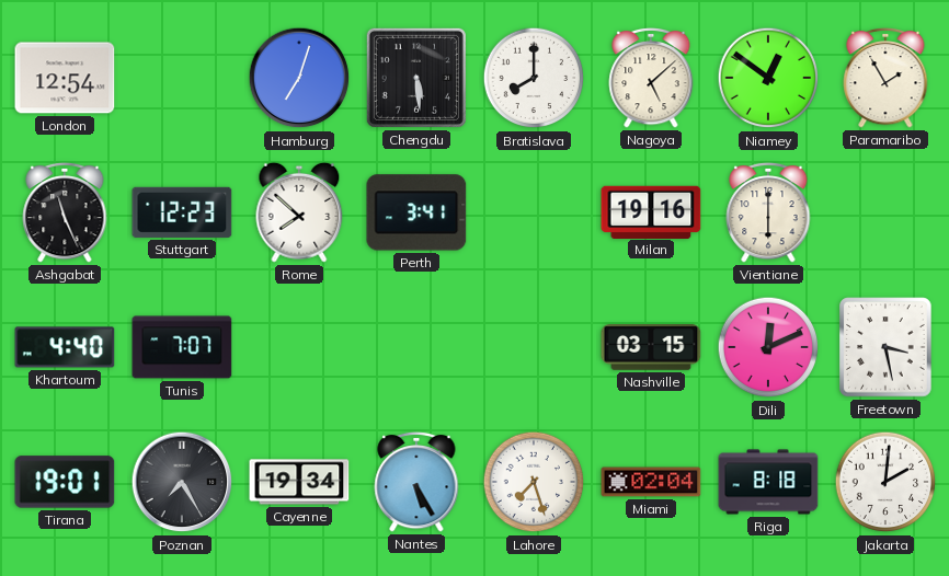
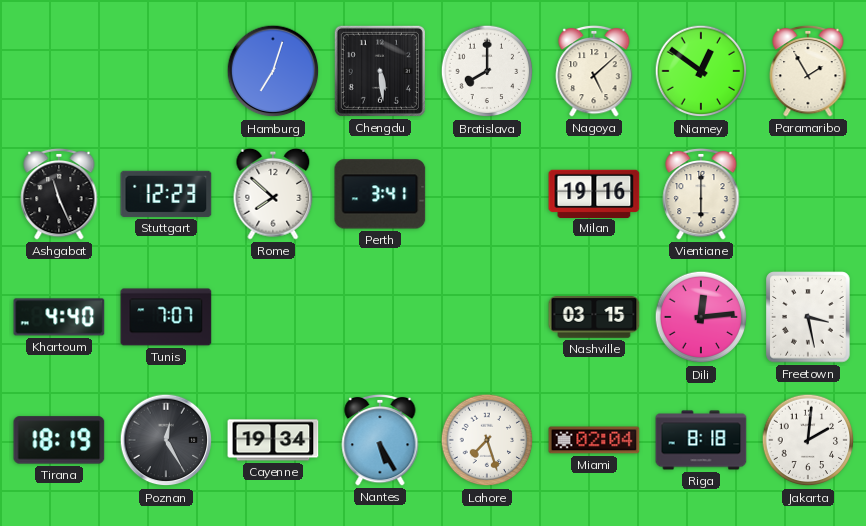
London: 12:54 -> none (65, 78)
Dili: 12:11 -> 12:14 (701, 317)
Tirana: 19:01 -> 18:19 (59, 440)
Poznan: 7:25 -> 12:25 (166, 440)
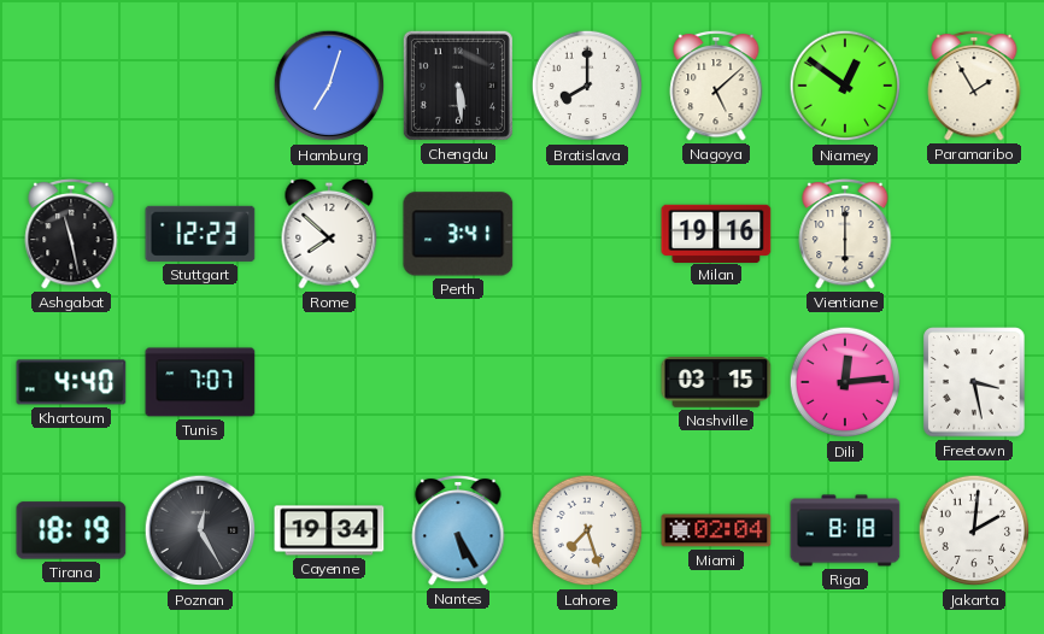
Ashgabat: 11:26 -> 11:28 (71, 234)
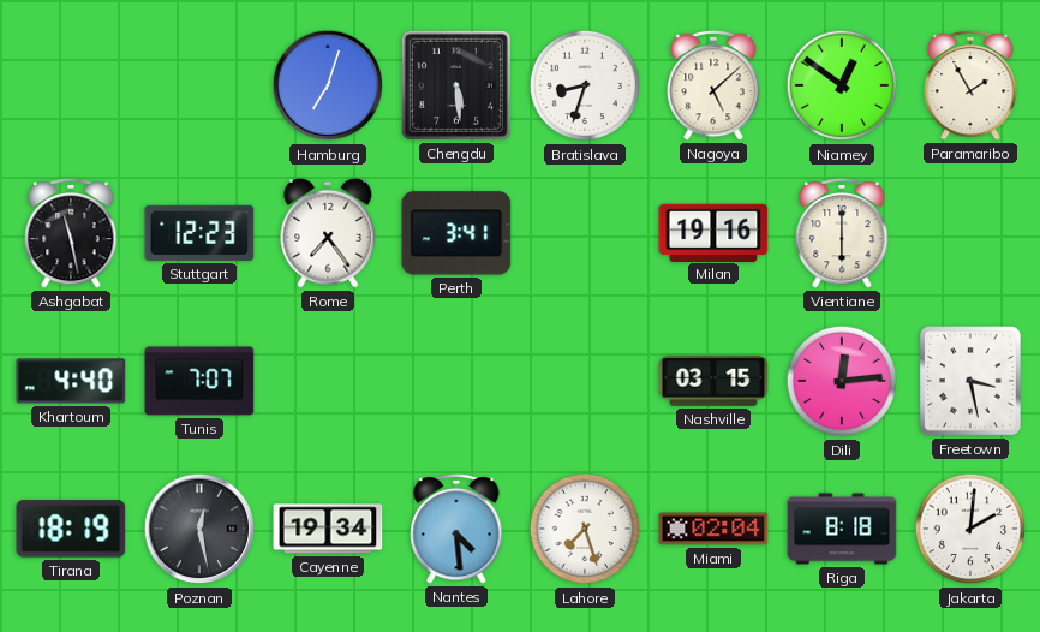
Bratislava: 8:00 -> 8:33 (585, 85)
Rome: 7:52 -> 7:24 (328, 233)
Poznan: 12:25 -> 12:28 (199, 529)
Nantes: 5:25 -> 4:29 (456, 529)
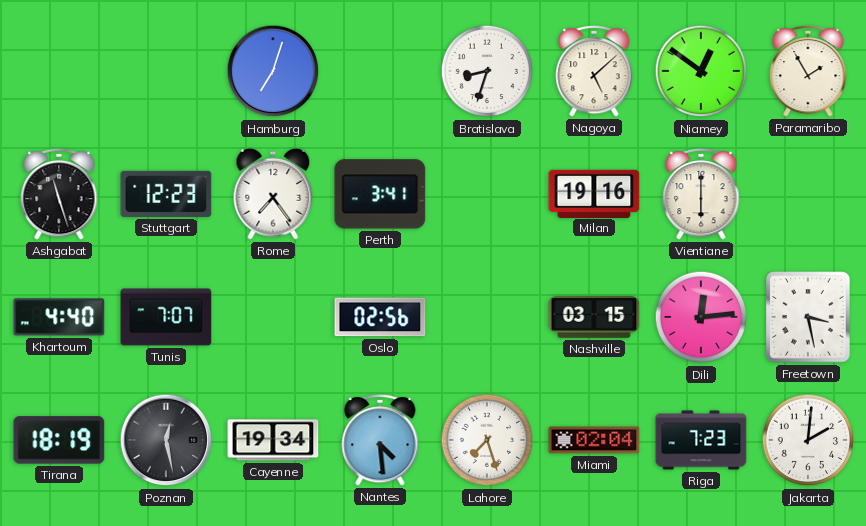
Chengdu: 5:29 -> none (456, 85)
Ashgabat: 11:28 -> 11:27 (59, 194)
Oslo: none -> 02:56 (380, 317)
Riga: 8:18 -> 7:23 (701, 440)
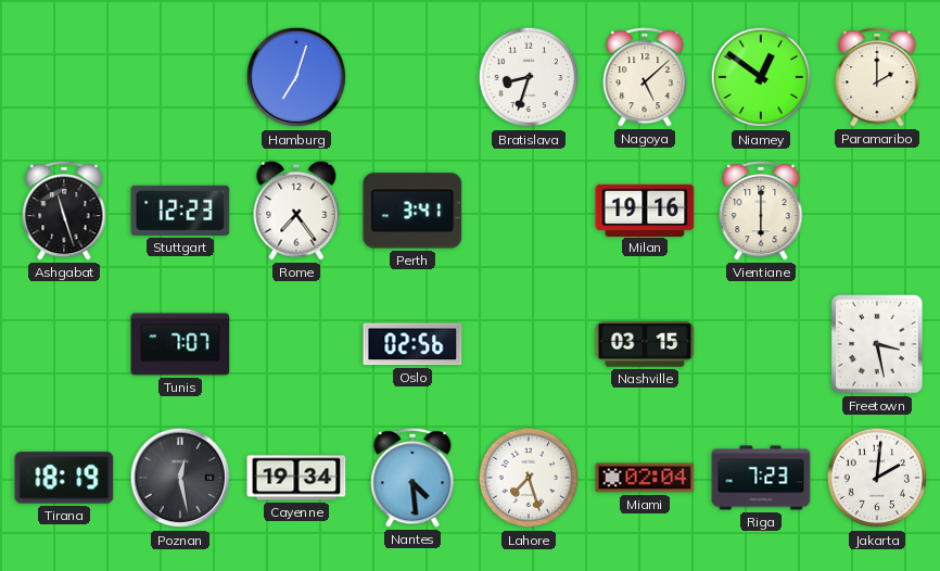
Paramaribo: 1:55 -> 2:00 (877, 77)
Khartoum: 4:40 -> none (59, 317)
Dili: 12:14 -> none (701, 317)
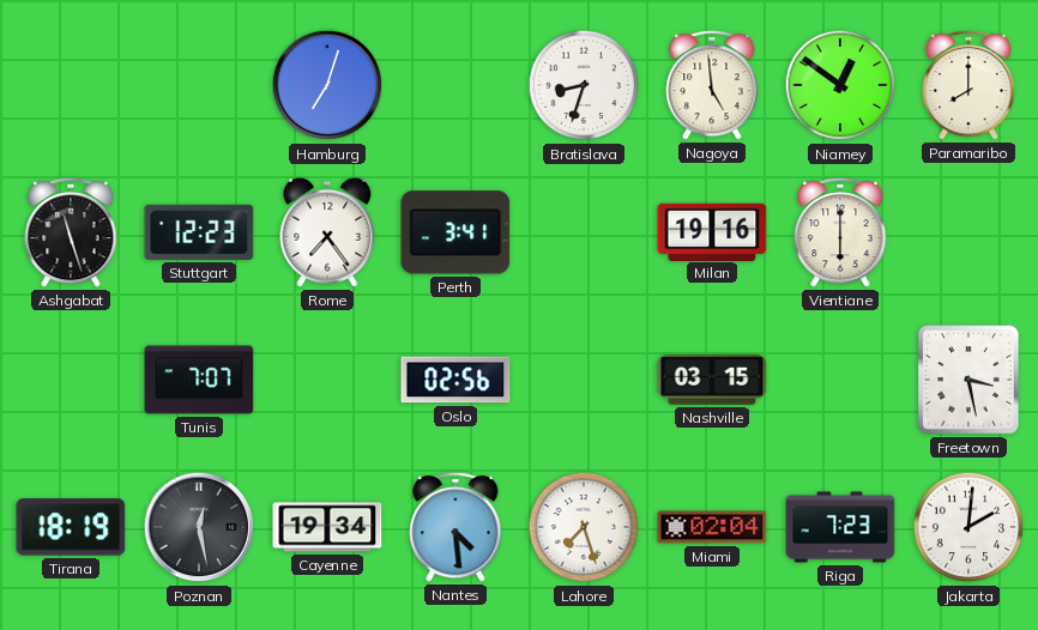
Nagoya: 5:08 -> 4:59 (712, 85)
Paramaribo: 2:00 -> 8:00 (968, 85)
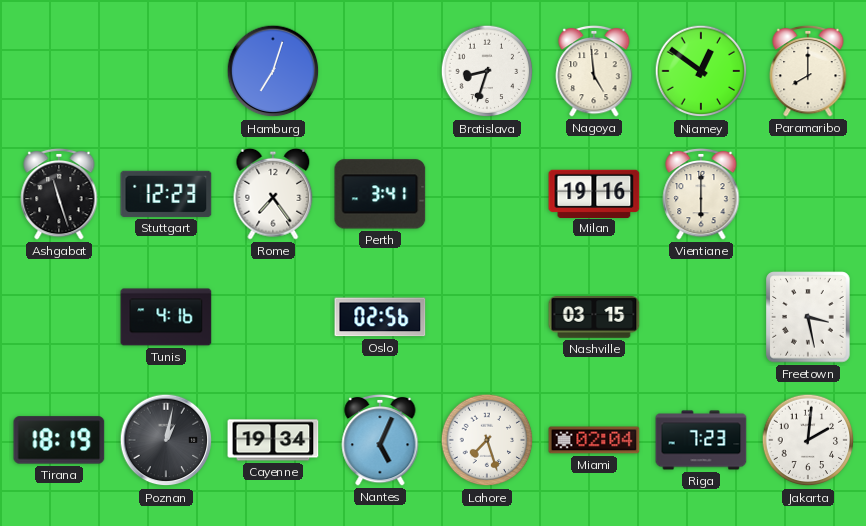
Tunis: 7:07 -> 4:16 (166, 317)
Poznan: 12:28 -> 1:02 (166, 440)
Nantes: 4:29 -> 5:04 (380, 440)
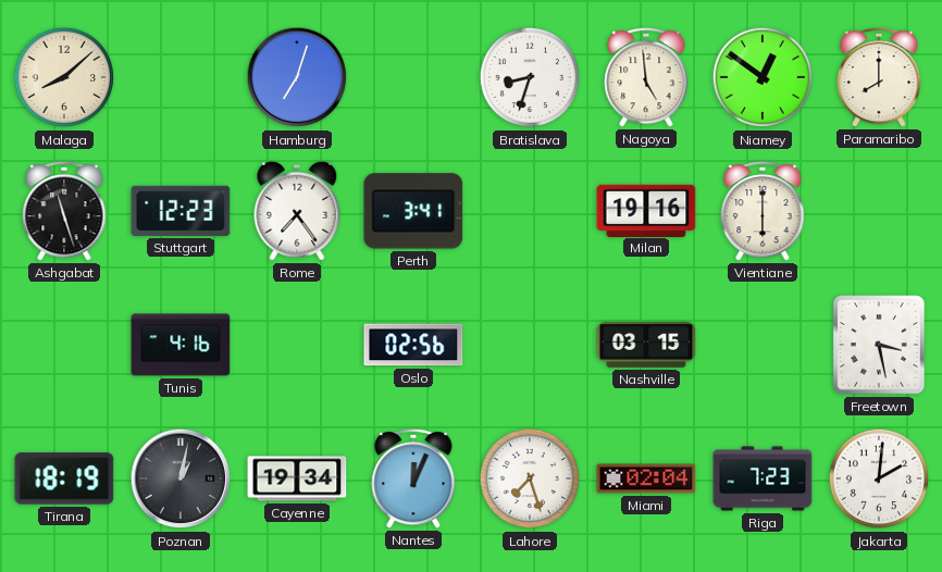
Malaga: none -> 8:08 (64, 77)
Nantes: 5:04 -> 12:04 (413, 478)
